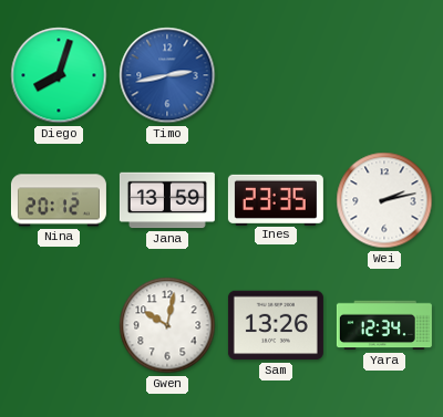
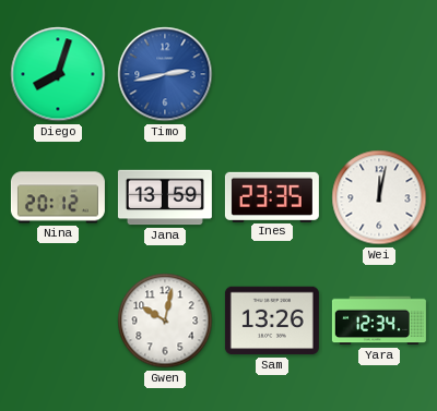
Wei: 2:13 -> 12:02 (379, 197)
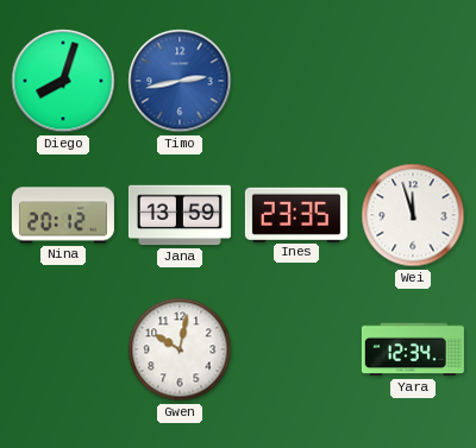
Wei: 12:02 -> 11:57 (413, 215)
Sam: 13:26 -> none (272, 321)
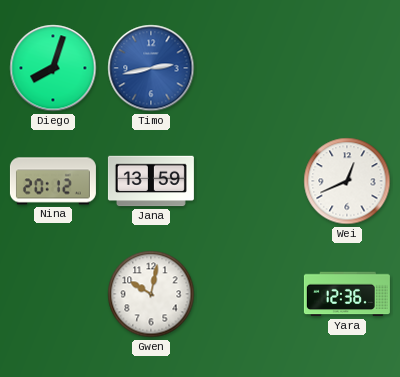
Ines: 23:35 -> none (296, 214)
Wei: 11:57 -> 12:41 (347, 181)
Yara: 12:34 -> 12:36 (347, 294)
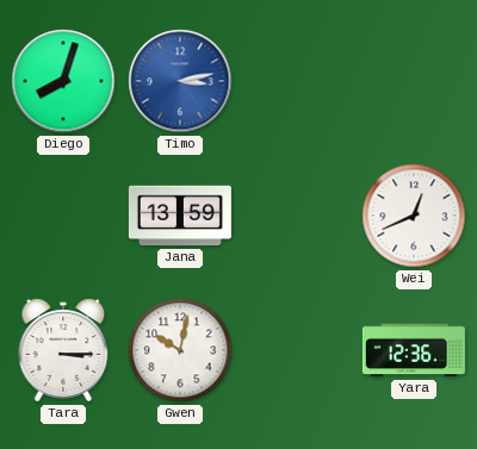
Timo: 2:43 -> 3:13 (180, 81)
Nina: 20:12 -> none (53, 181)
Tara: none -> 3:15 (63, 350)
